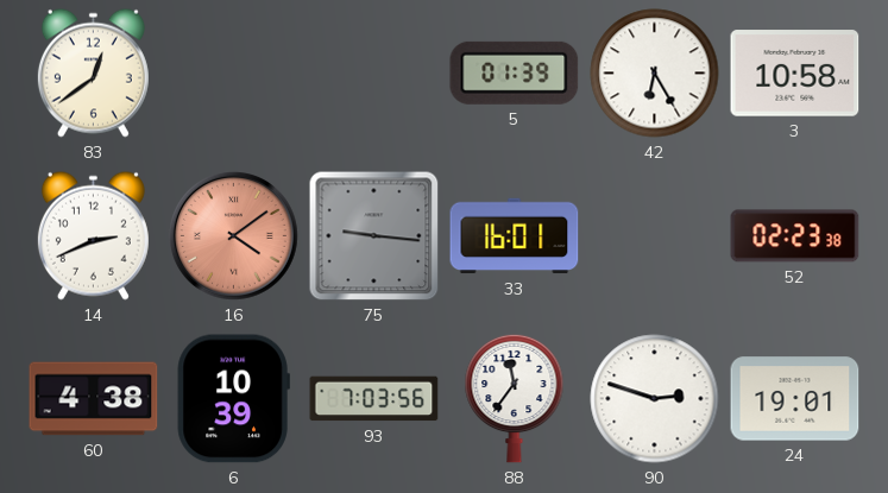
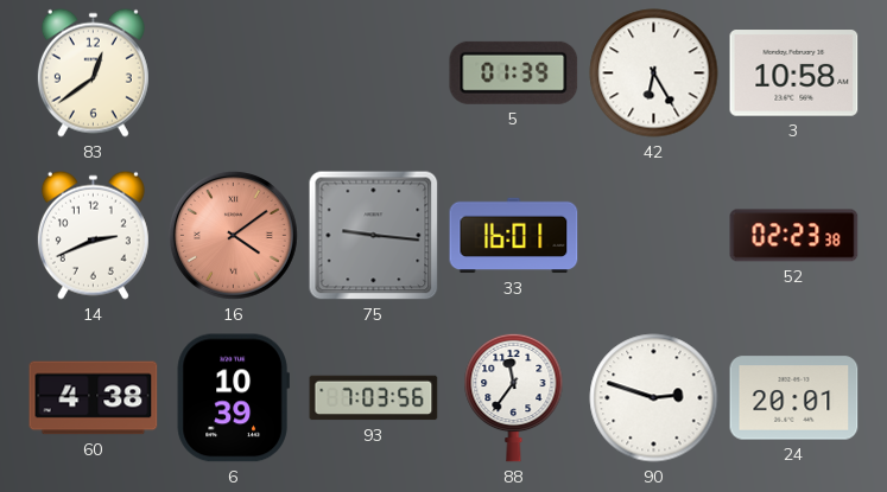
24: 19:01 -> 20:01 (794, 398)
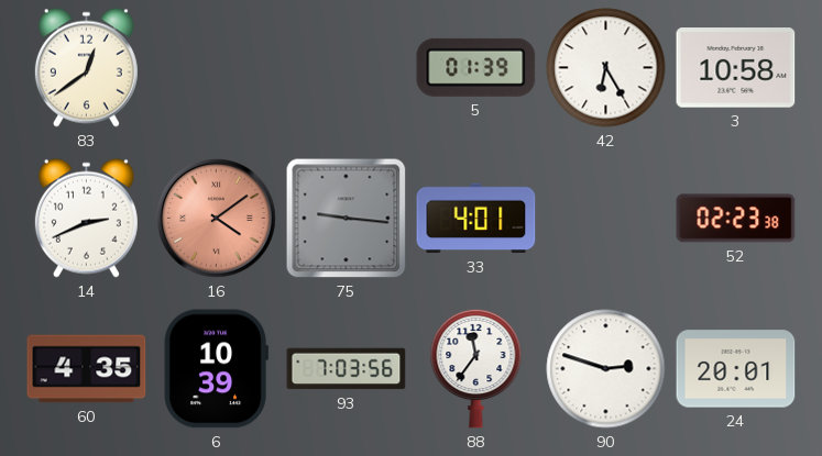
33: 16:01 -> 4:01 (476, 219)
60: 4:38 -> 4:35 (87, 369)
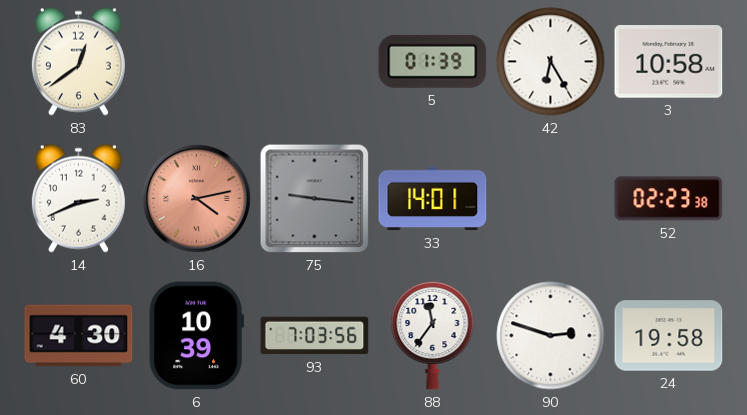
16: 4:09 -> 4:13 (197, 199)
33: 4:01 -> 14:01 (433, 199)
60: 4:35 -> 4:30 (79, 336)
24: 20:01 -> 19:58 (669, 336)
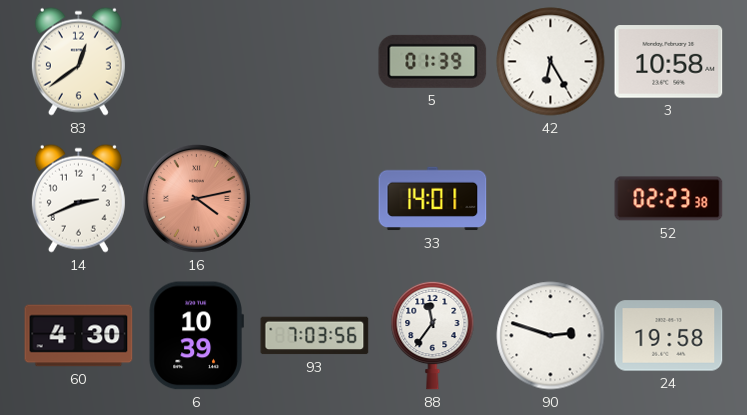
75: 9:16 -> none (315, 199)
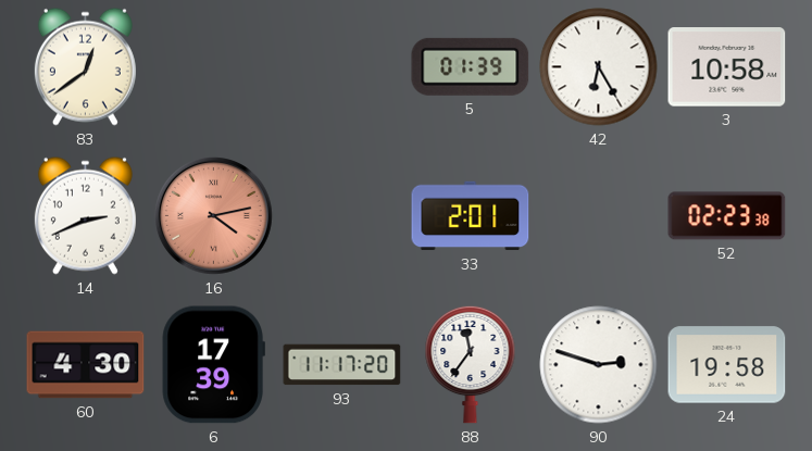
33: 14:01 -> 2:01 (471, 216)
6: 10:39 -> 17:39 (213, 365)
93: 7:03 -> 11:17 (342, 365)
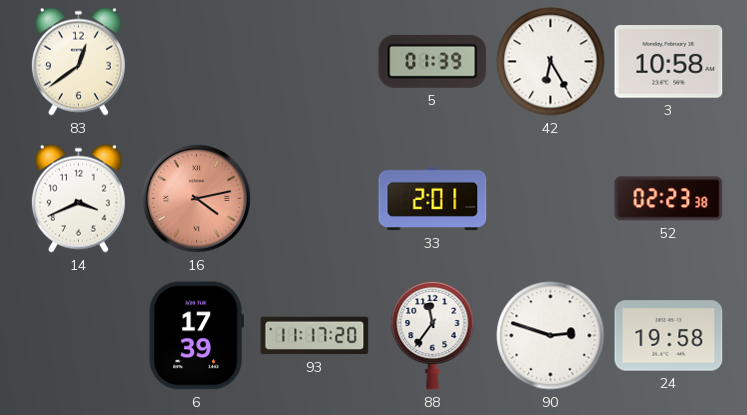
14: 2:41 -> 3:41 (78, 198)
60: 4:30 -> none (86, 365)
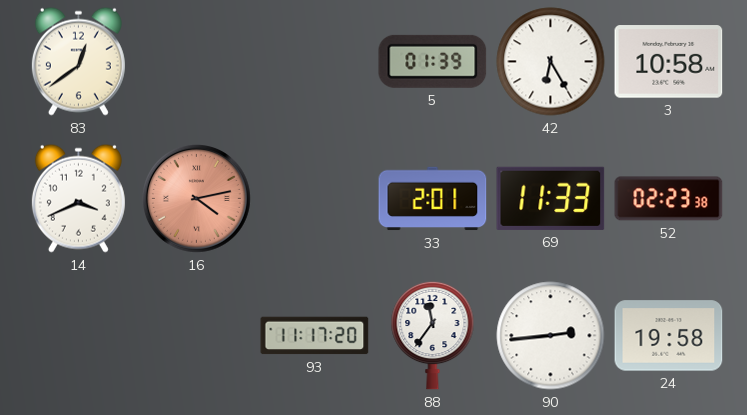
69: none -> 11:33 (551, 198)
6: 17:39 -> none (196, 336)
90: 2:48 -> 2:44 (551, 336)
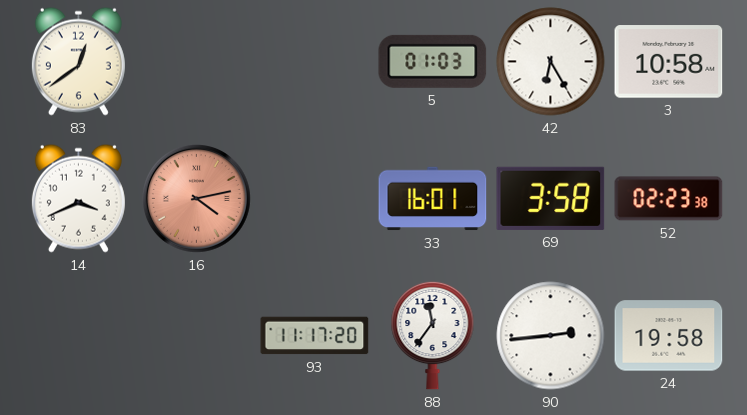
5: 01:39 -> 01:03 (433, 61)
33: 2:01 -> 16:01 (433, 199)
69: 11:33 -> 3:58 (551, 198)
